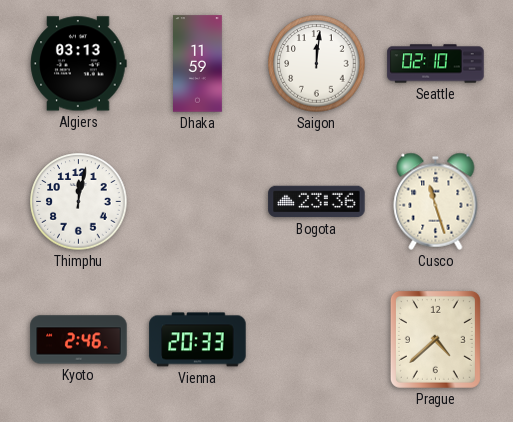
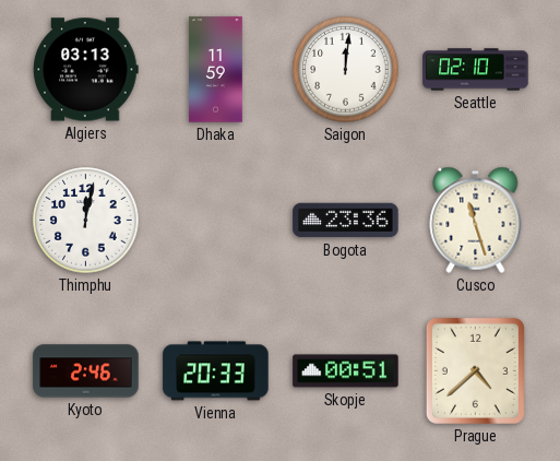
Skopje: none -> 00:51 (346, 371)
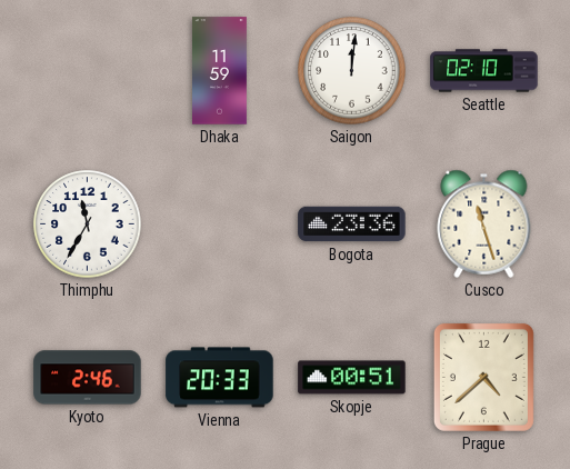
Algiers: 03:13 -> none (86, 70)
Thimphu: 12:02 -> 11:35 (88, 224)
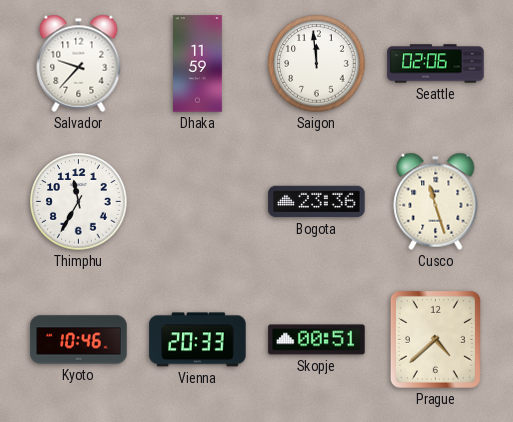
Salvador: none -> 9:37 (79, 63)
Saigon: 12:01 -> 11:59 (317, 64)
Seattle: 02:10 -> 02:06 (436, 64)
Kyoto: 2:46 -> 10:46 (79, 340)
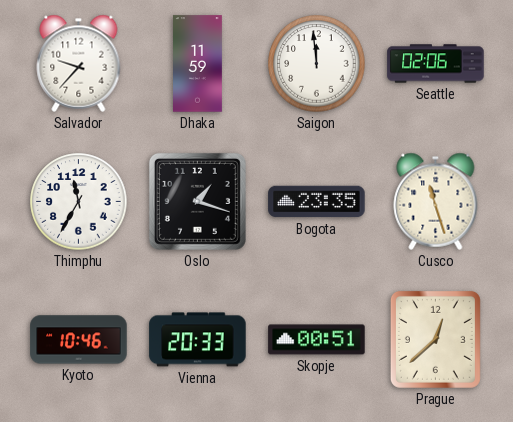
Oslo: none -> 1:18 (197, 201)
Bogota: 23:36 -> 23:35 (317, 202)
Prague: 4:38 -> 12:38 (435, 339)
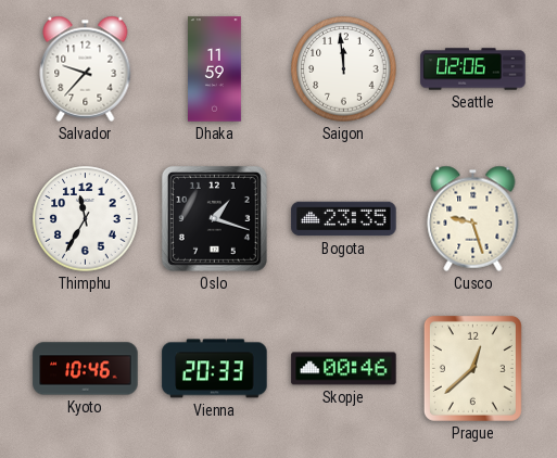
Cusco: 11:27 -> 9:27 (473, 218)
Skopje: 00:51 -> 00:46 (344, 369)
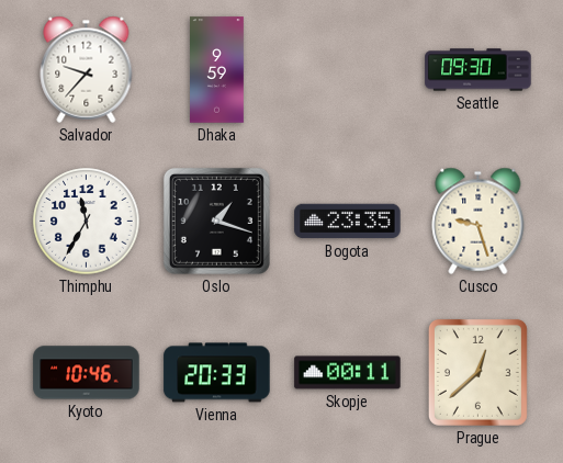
Dhaka: 11:59 -> 9:59 (217, 70)
Saigon: 11:59 -> none (344, 69)
Seattle: 02:06 -> 09:30 (478, 70)
Skopje: 00:46 -> 00:11 (348, 373)
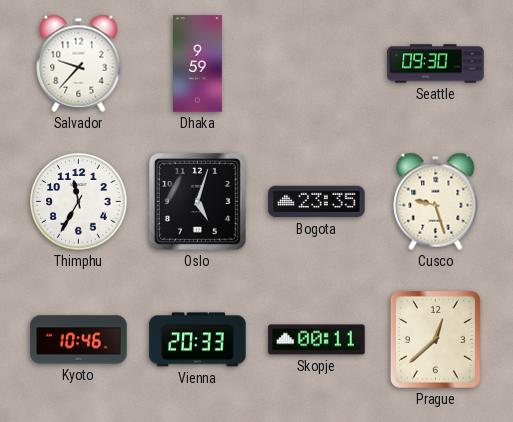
Oslo: 1:18 -> 5:03 (197, 201)
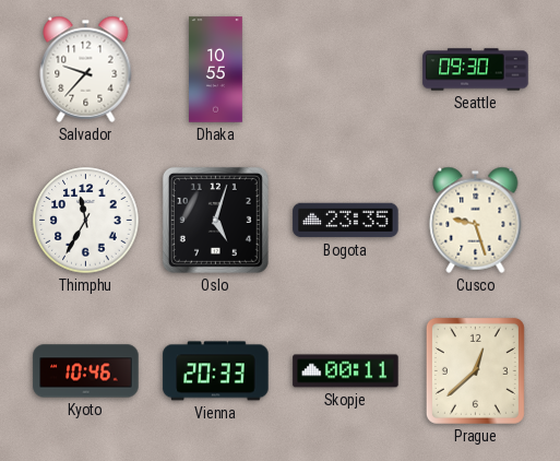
Dhaka: 9:59 -> 10:55 (216, 70)
